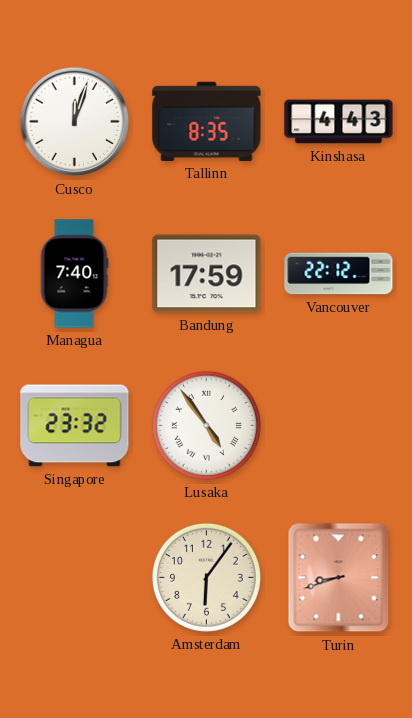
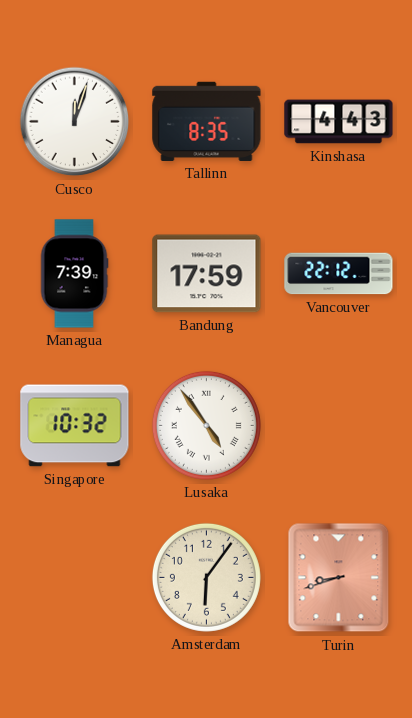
Managua: 7:40 -> 7:39 (74, 274)
Singapore: 23:32 -> 10:32 (75, 426)
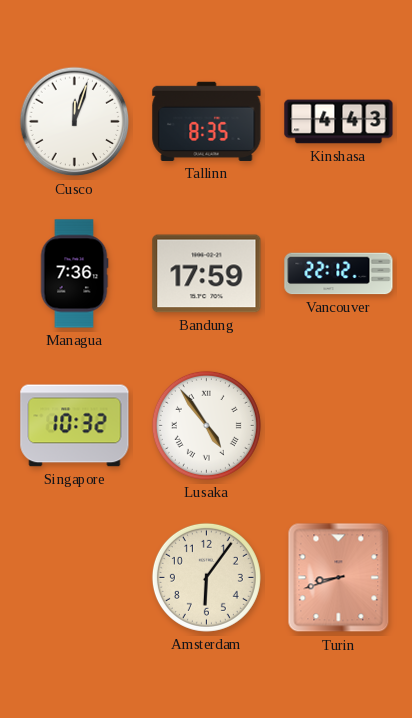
Managua: 7:39 -> 7:36 (74, 274)
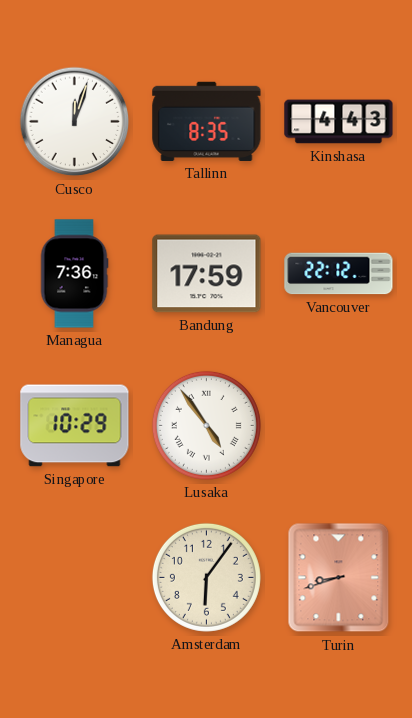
Singapore: 10:32 -> 10:29 (75, 426)
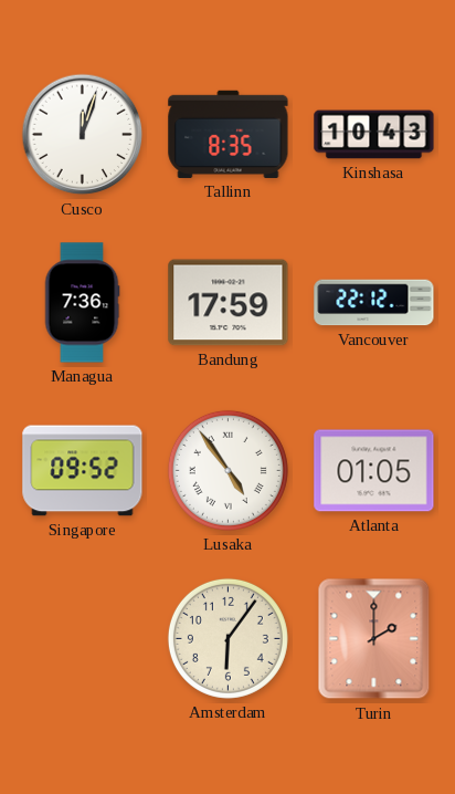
Kinshasa: 4:43 -> 10:43 (374, 135)
Singapore: 10:29 -> 09:52 (83, 471)
Atlanta: none -> 01:05 (374, 471)
Turin: 8:42 -> 2:00 (374, 639)
